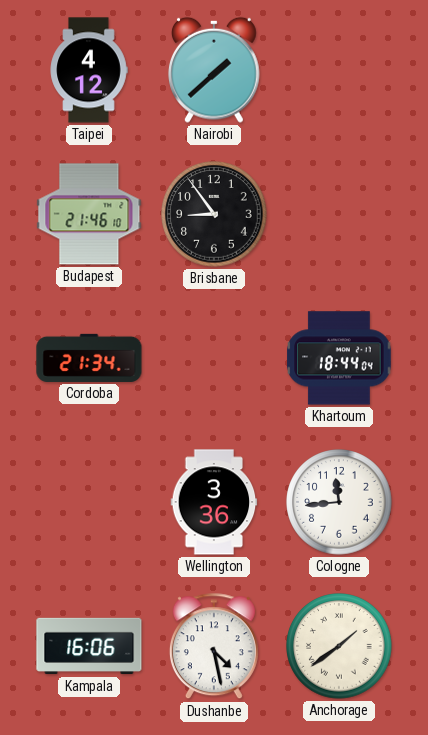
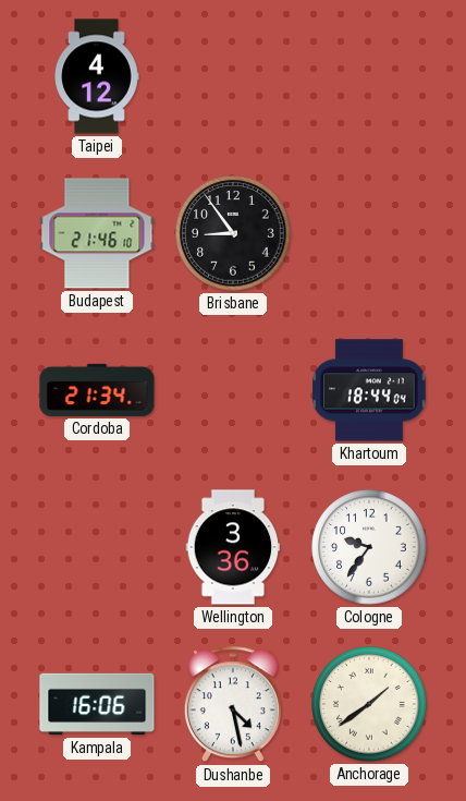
Nairobi: 1:38 -> none (214, 70)
Cologne: 11:44 -> 9:36 (369, 547)
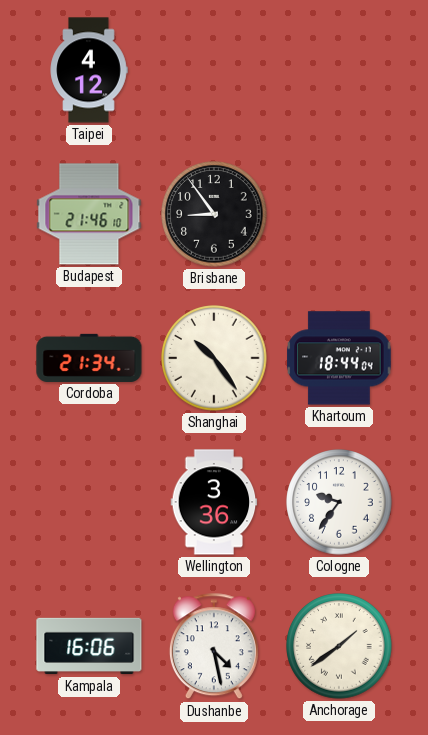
Shanghai: none -> 10:24 (214, 358)
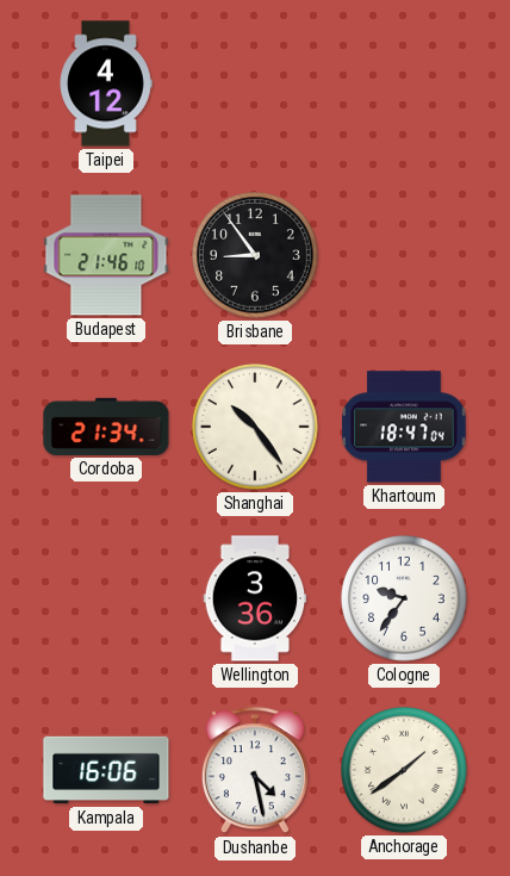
Khartoum: 18:44 -> 18:47 (404, 427)
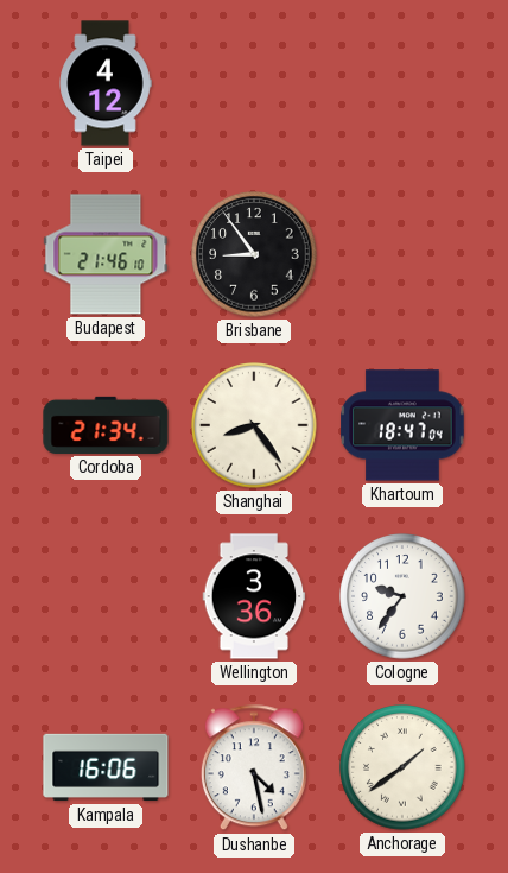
Shanghai: 10:24 -> 8:24 (254, 425)
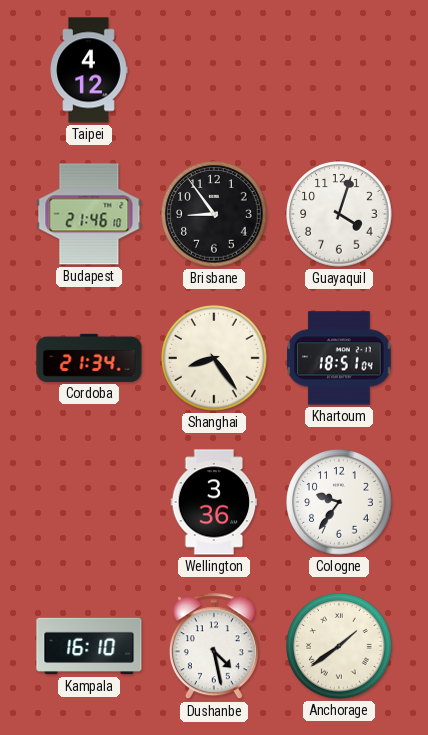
Guayaquil: none -> 4:03 (339, 214)
Khartoum: 18:47 -> 18:51 (339, 358)
Kampala: 16:06 -> 16:10 (89, 646)
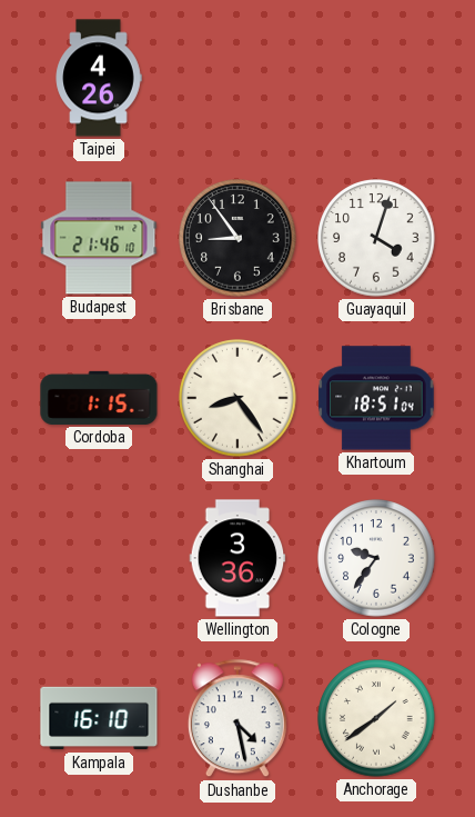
Taipei: 4:12 -> 4:26 (99, 78)
Cordoba: 21:34 -> 1:15 (99, 398)
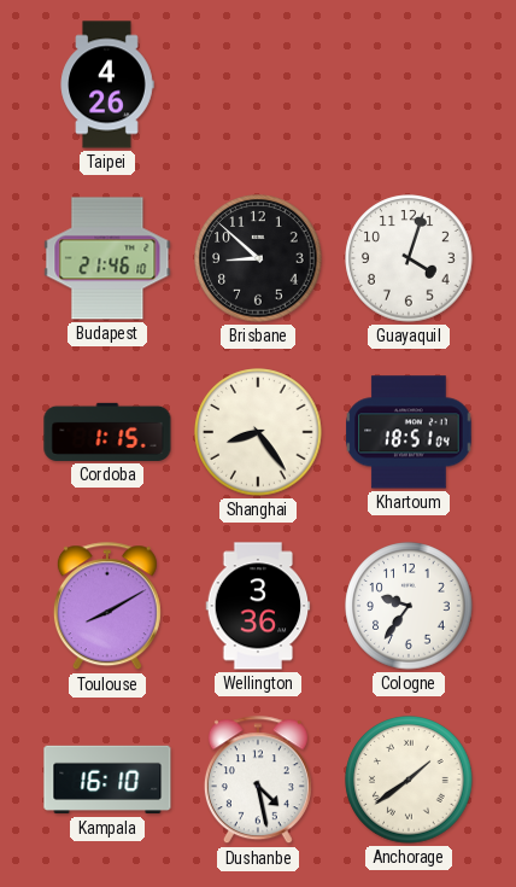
Brisbane: 8:54 -> 8:52 (258, 258)
Toulouse: none -> 8:10 (107, 607)
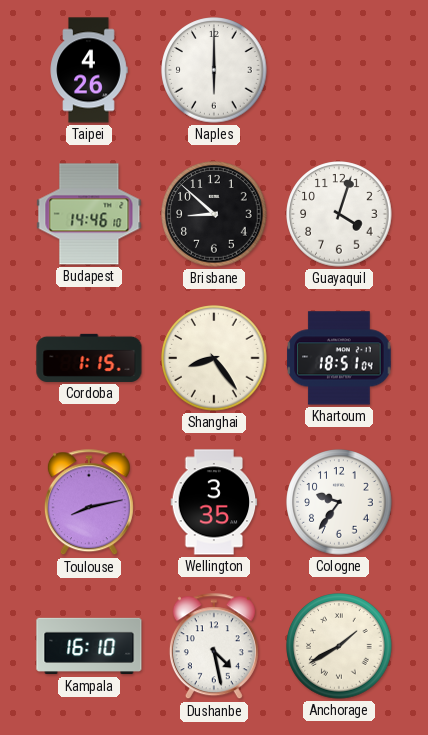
Naples: none -> 6:00 (214, 70)
Budapest: 21:46 -> 14:46 (89, 214)
Toulouse: 8:10 -> 8:13 (89, 503)
Wellington: 3:36 -> 3:35 (214, 502)
Anchorage: 1:39 -> 1:40 (339, 646)
